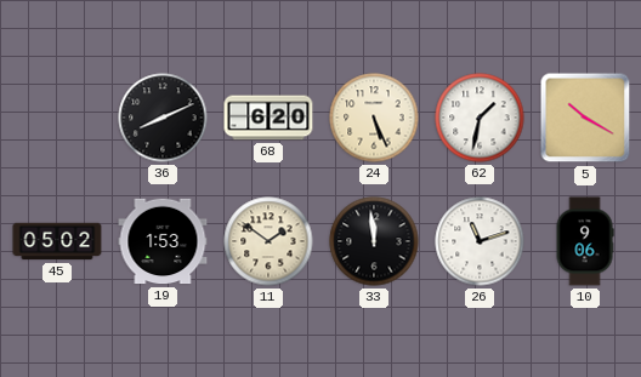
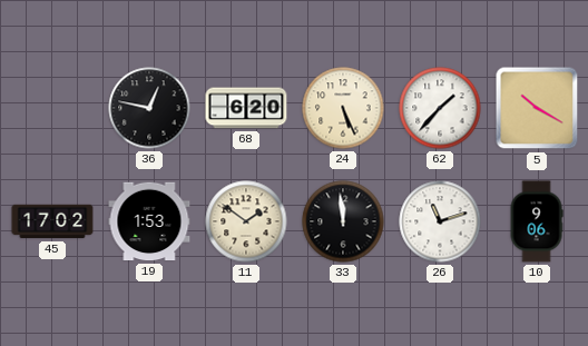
36: 8:11 -> 12:47 (149, 108)
62: 1:32 -> 1:37 (440, 108)
45: 05:02 -> 17:02 (52, 221)
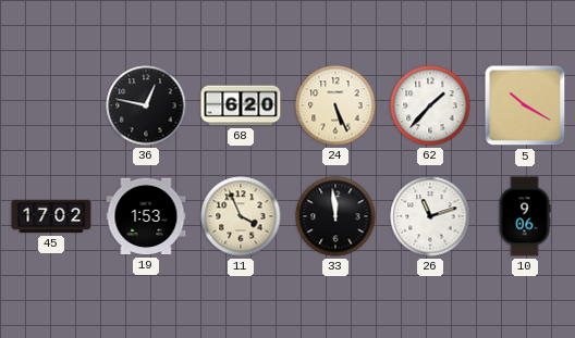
11: 1:51 -> 3:56 (241, 216)
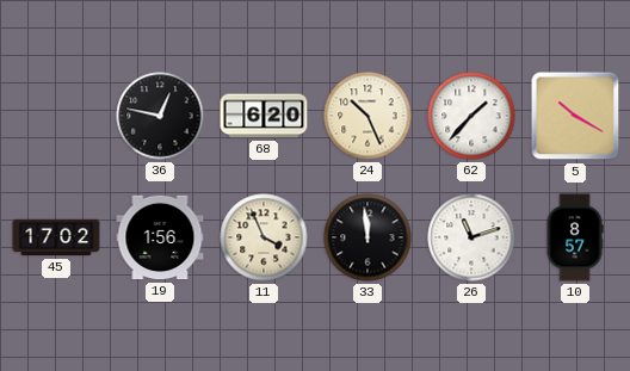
24: 5:26 -> 10:26 (367, 116)
19: 1:53 -> 1:56 (160, 237)
10: 9:06 -> 8:57 (575, 237)
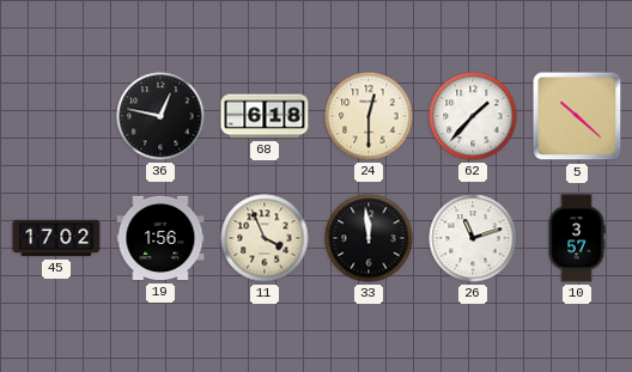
68: 6:20 -> 6:18 (265, 116)
24: 10:26 -> 12:30 (369, 116)
5: 10:20 -> 10:22 (577, 116)
10: 8:57 -> 3:57 (577, 238)
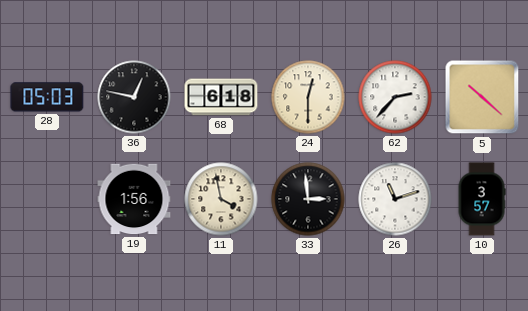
28: none -> 05:03 (47, 97)
62: 1:37 -> 2:37 (395, 97)
45: 17:02 -> none (56, 238)
11: 3:56 -> 3:58 (221, 199)
33: 11:59 -> 2:59 (308, 199)
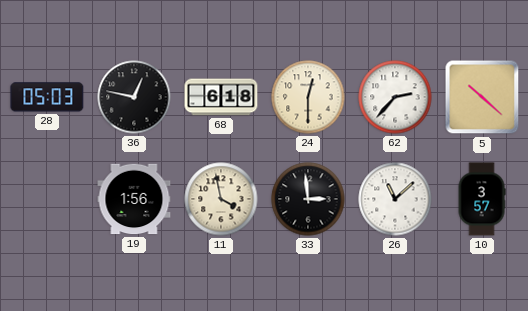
26: 11:12 -> 11:08 (395, 199)
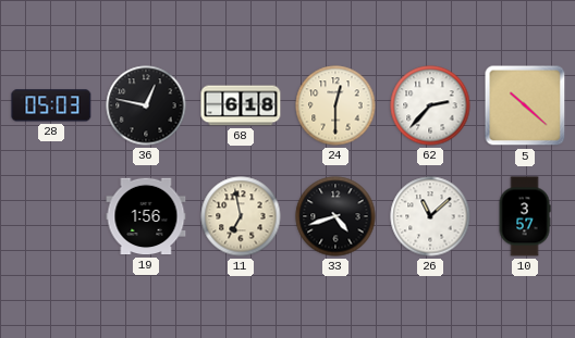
11: 3:58 -> 6:58 (241, 216)
33: 2:59 -> 4:42 (335, 216)
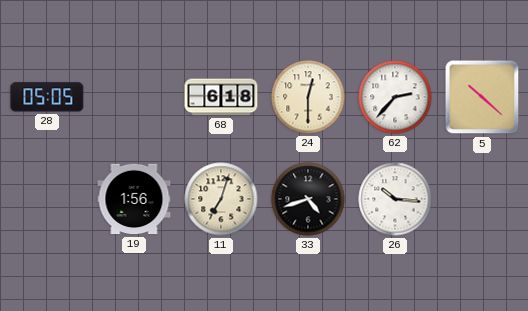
28: 05:03 -> 05:05 (47, 97)
36: 12:47 -> none (146, 105)
11: 6:58 -> 7:03 (221, 199)
26: 11:08 -> 10:16 (395, 199)
10: 3:57 -> none (525, 216)
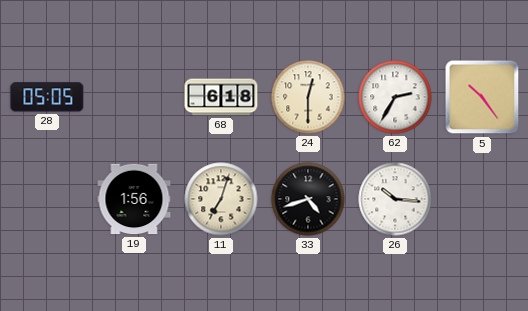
62: 2:37 -> 2:35 (395, 97)
5: 10:22 -> 10:24 (482, 97)
